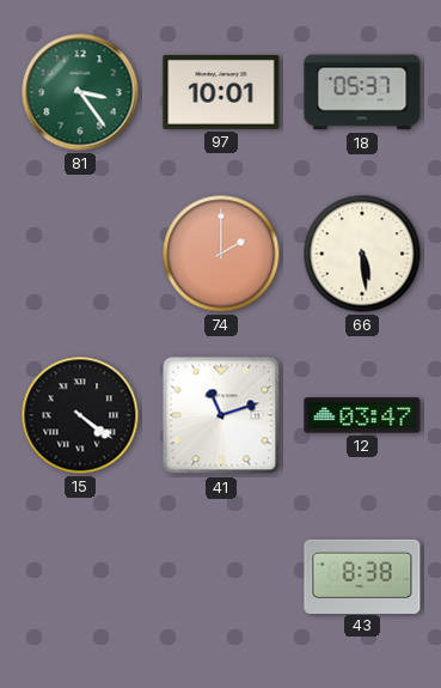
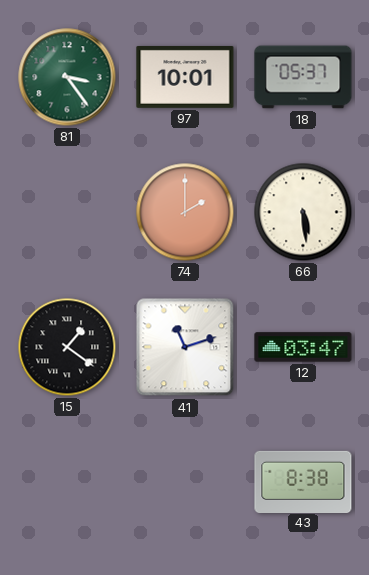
15: 4:21 -> 1:21 (67, 347)
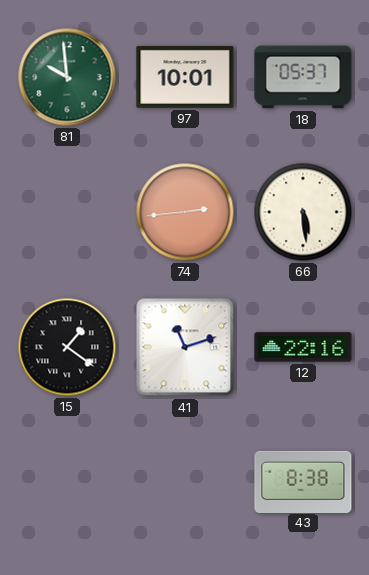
81: 3:24 -> 9:59 (67, 77)
74: 2:00 -> 2:44 (185, 212)
12: 03:47 -> 22:16 (303, 347)
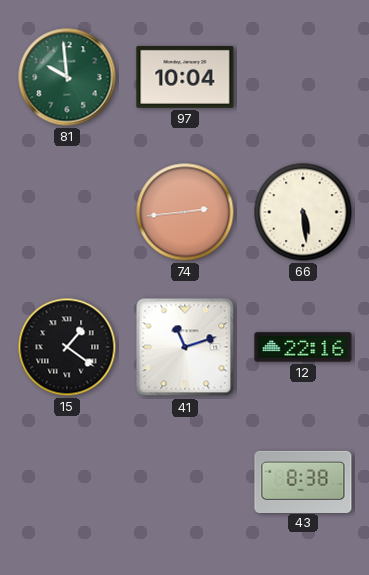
97: 10:01 -> 10:04 (185, 77)
18: 05:37 -> none (303, 77)
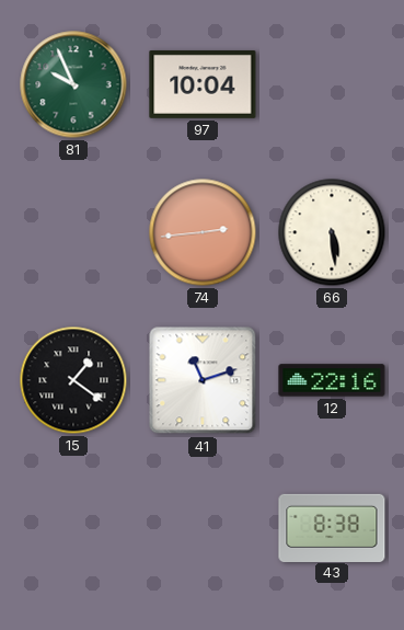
81: 9:59 -> 9:56 (73, 84)
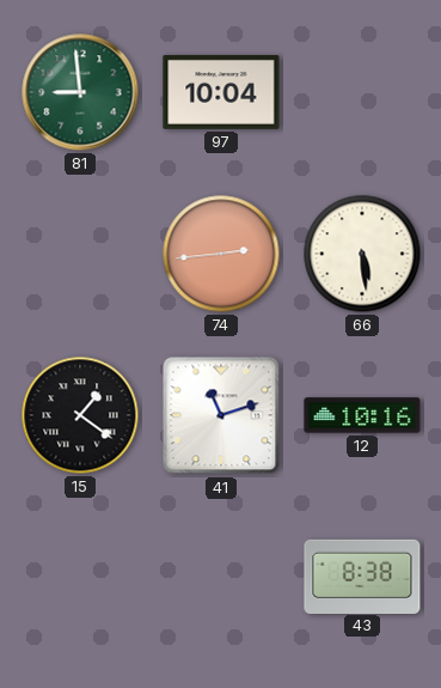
81: 9:56 -> 8:59 (80, 92)
12: 22:16 -> 10:16 (362, 415)
